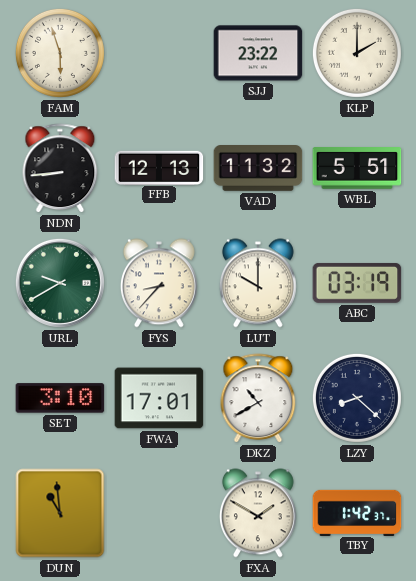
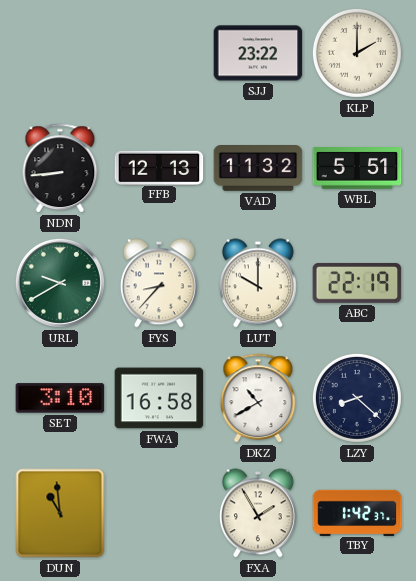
FAM: 5:57 -> none (60, 53)
ABC: 03:19 -> 22:19 (357, 283)
FWA: 17:01 -> 16:58 (159, 398)
FXA: 1:50 -> 1:55 (258, 513)
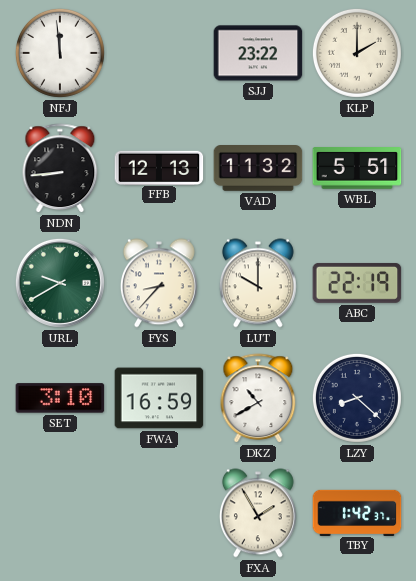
NFJ: none -> 11:59 (60, 53)
FWA: 16:58 -> 16:59 (159, 398)
DUN: 10:59 -> none (60, 513)
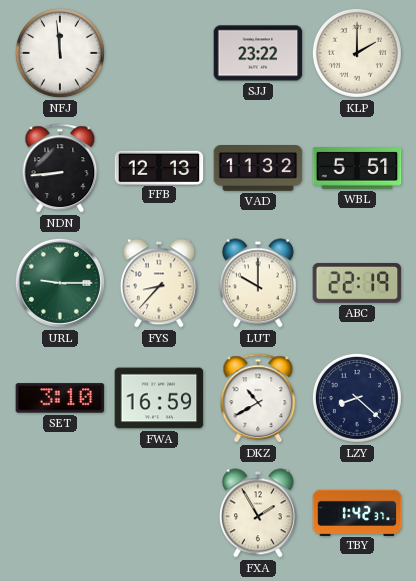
URL: 9:40 -> 9:15 (60, 283)
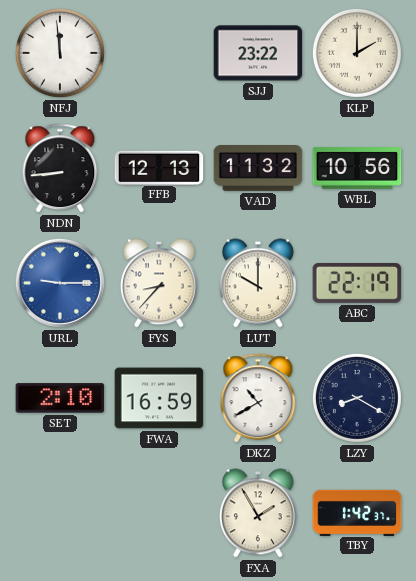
WBL: 5:51 -> 10:56 (357, 168)
URL dial: green -> blue (60, 283)
SET: 3:10 -> 2:10 (60, 398)
LZY: 8:22 -> 8:20 (357, 398)
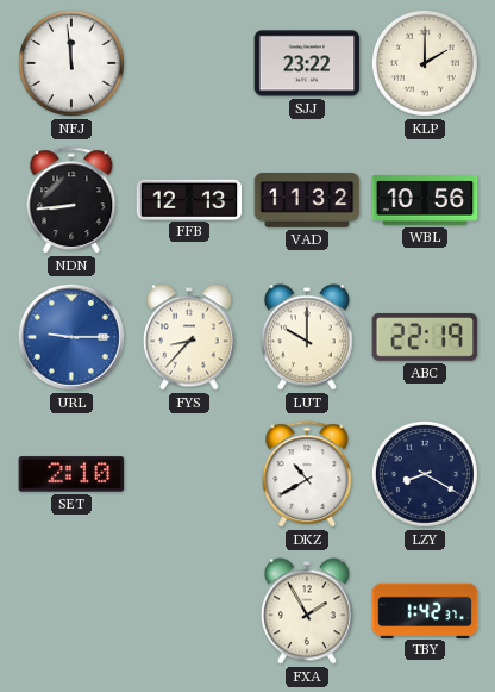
FWA: 16:59 -> none (159, 398)
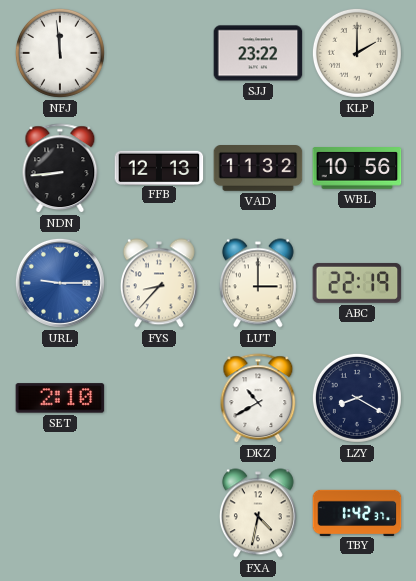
LUT: 10:00 -> 3:00 (258, 283)
FXA: 1:55 -> 4:32 (258, 513)
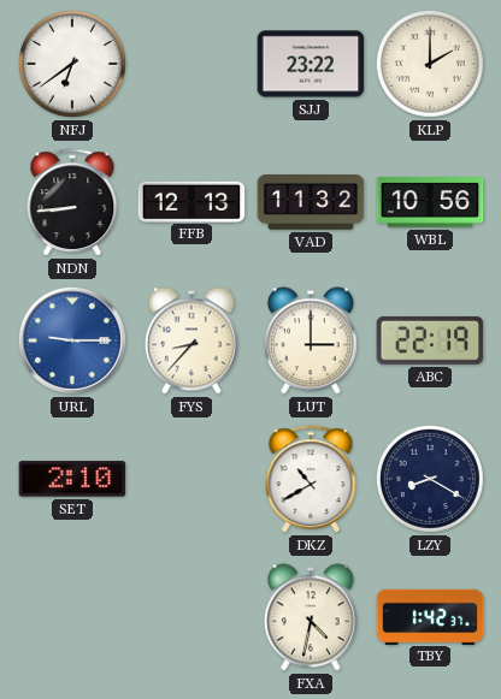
NFJ: 11:59 -> 6:39 (72, 64)
